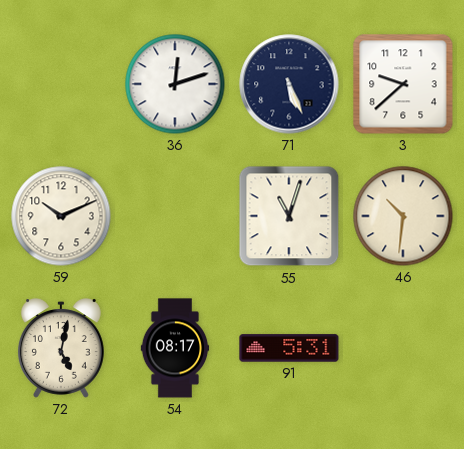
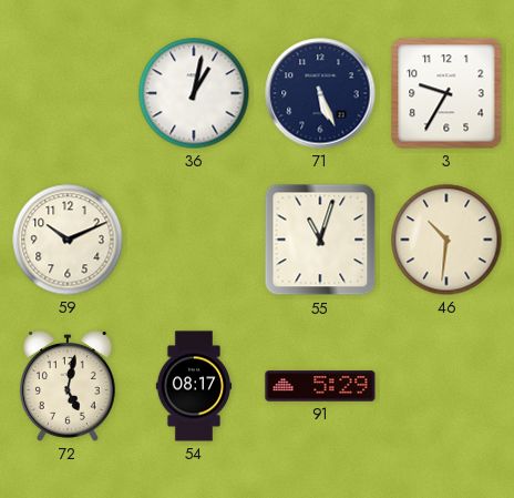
36: 12:12 -> 1:02 (194, 93)
3: 9:38 -> 9:35 (446, 93)
91: 5:31 -> 5:29 (320, 386)
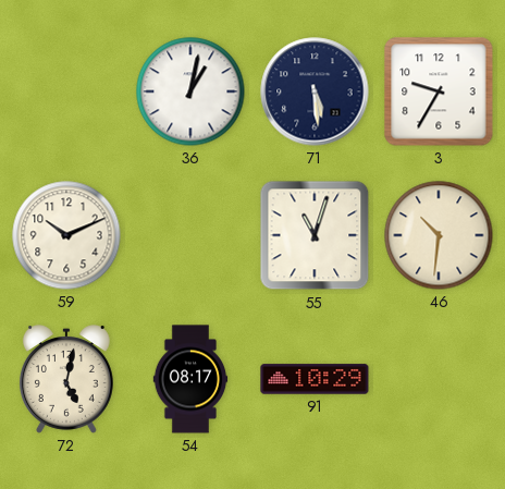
71: 5:26 -> 5:29 (315, 91)
91: 5:29 -> 10:29 (315, 379)
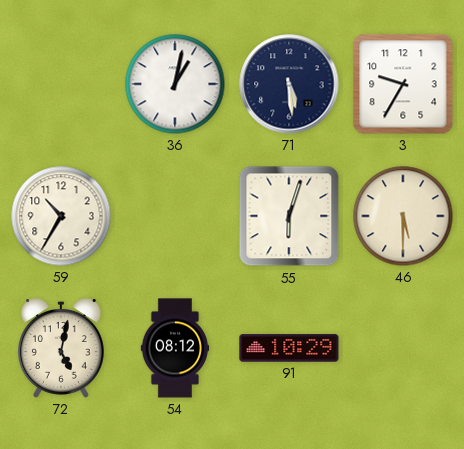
59: 10:11 -> 10:35 (61, 216)
55: 11:03 -> 6:03 (289, 216)
46: 10:31 -> 5:30 (403, 216)
54: 08:17 -> 08:12 (175, 348)
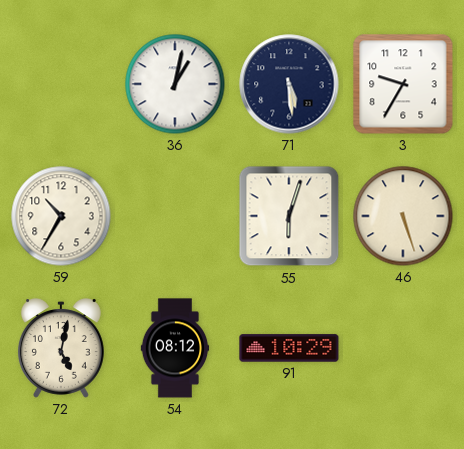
46: 5:30 -> 5:27 (403, 216)
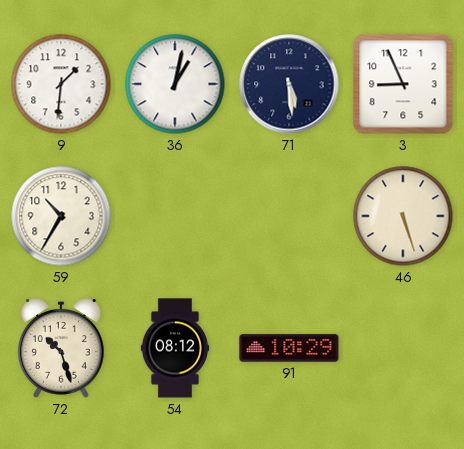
9: none -> 1:31 (61, 84)
3: 9:35 -> 8:56 (403, 84)
55: 6:03 -> none (289, 216)
72: 5:02 -> 10:27 (61, 348)
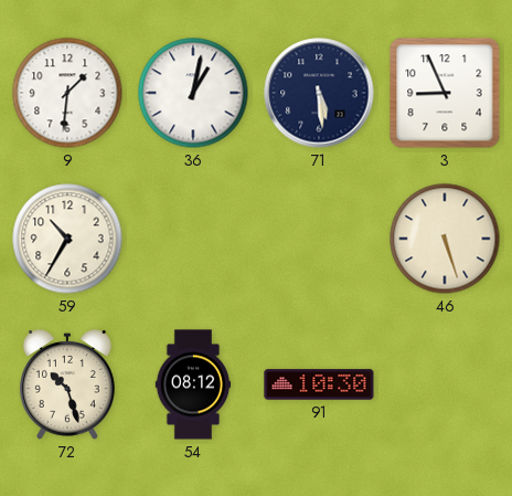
91: 10:29 -> 10:30 (319, 384)
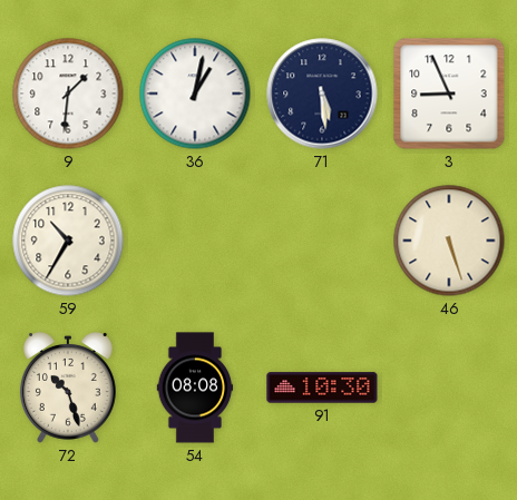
54: 08:12 -> 08:08 (195, 388)
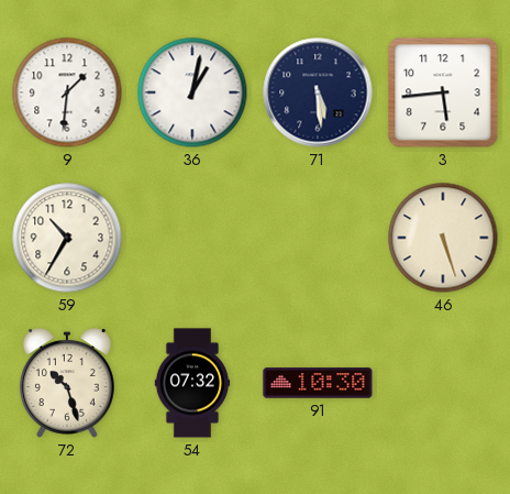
3: 8:56 -> 5:44 (443, 92)
54: 08:08 -> 07:32 (192, 383)
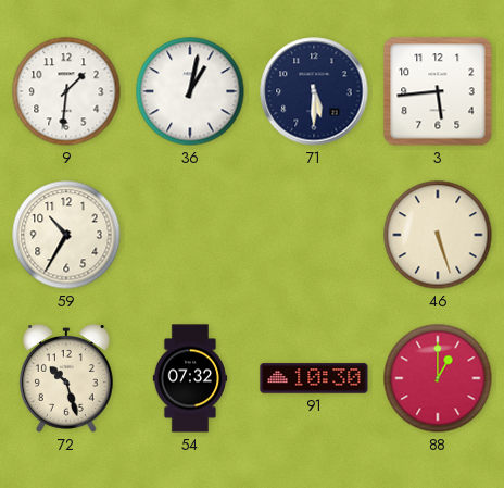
71: 5:29 -> 5:30 (314, 91)
88: none -> 1:00 (438, 378)
